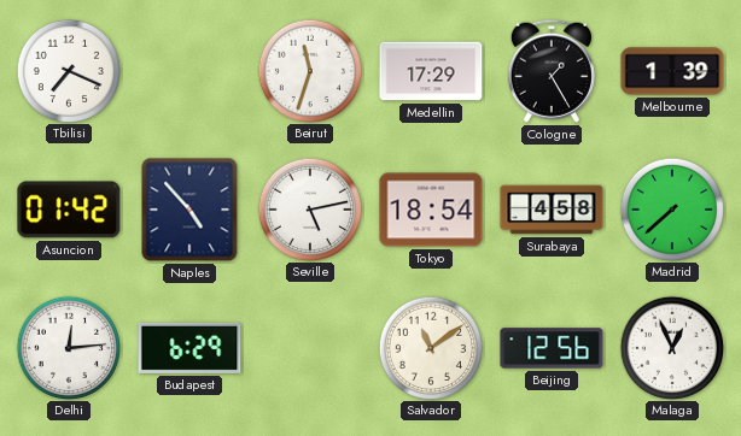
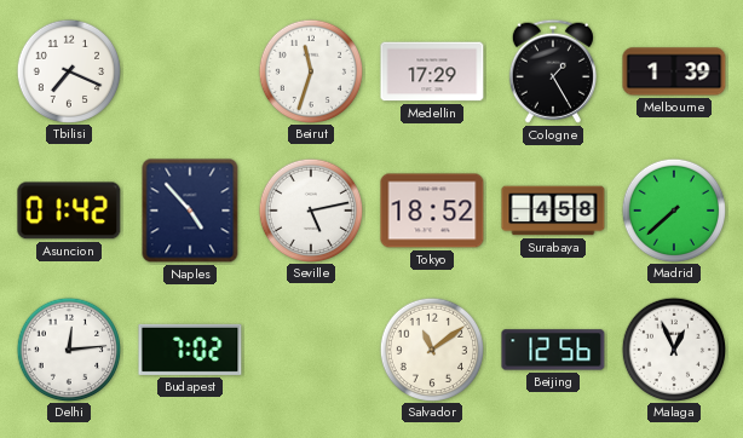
Tokyo: 18:54 -> 18:52 (432, 211)
Budapest: 6:29 -> 7:02 (190, 350)
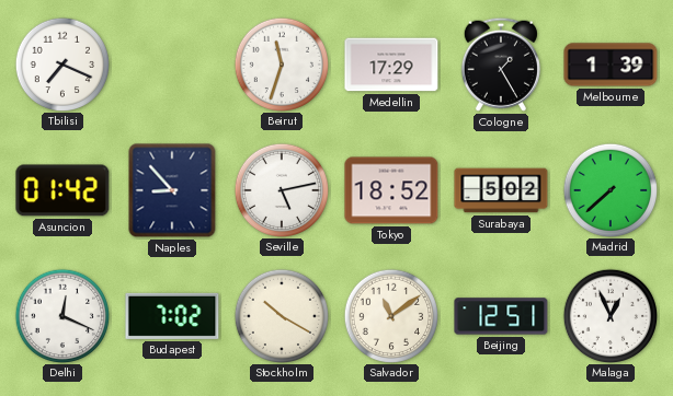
Naples: 4:53 -> 8:53 (172, 190)
Surabaya: 4:58 -> 5:02 (501, 190)
Delhi: 12:14 -> 12:19 (61, 315)
Stockholm: none -> 10:20 (281, 315)
Beijing: 12:56 -> 12:51 (501, 316)
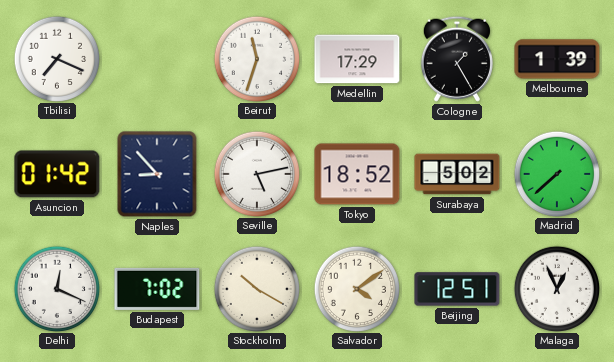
Salvador: 11:09 -> 4:09 (356, 288)
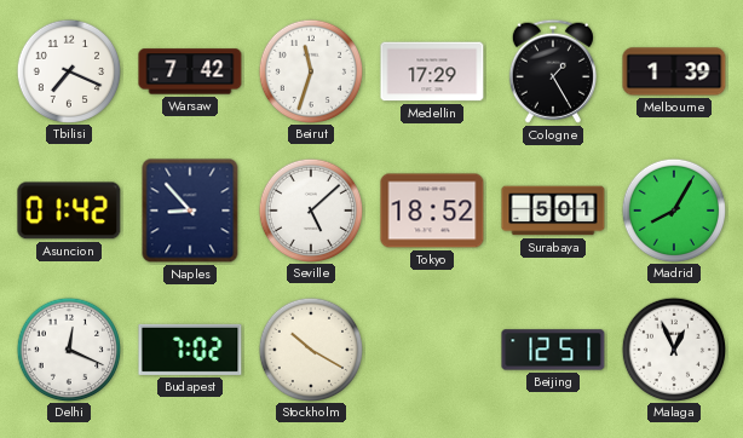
Warsaw: none -> 7:42 (190, 71)
Seville: 5:13 -> 5:08 (310, 209)
Surabaya: 5:02 -> 5:01 (553, 211)
Madrid: 7:38 -> 8:05 (673, 209)
Salvador: 4:09 -> none (356, 288)
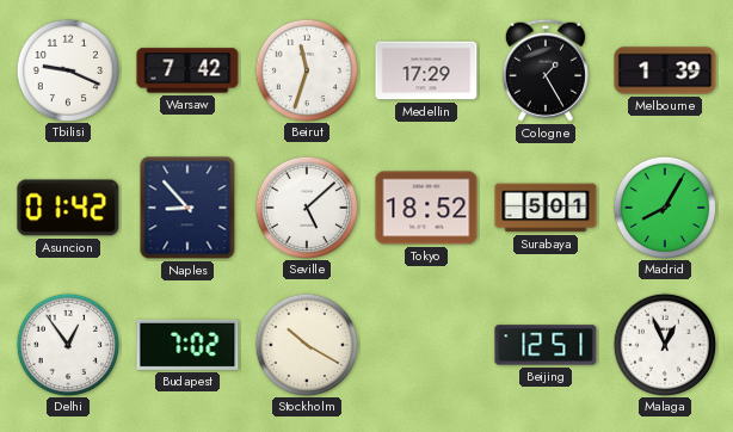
Tbilisi: 7:19 -> 9:19 (67, 69)
Delhi: 12:19 -> 12:54 (67, 344)
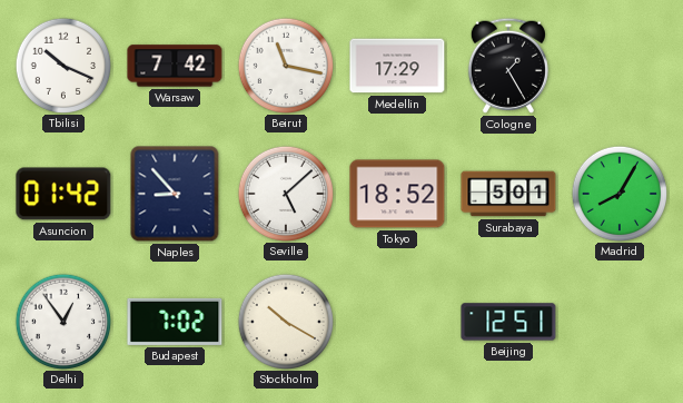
Tbilisi: 9:19 -> 10:19 (62, 65)
Beirut: 11:33 -> 11:17 (285, 65)
Melbourne: 1:39 -> none (665, 70)
Malaga: 12:56 -> none (664, 344)
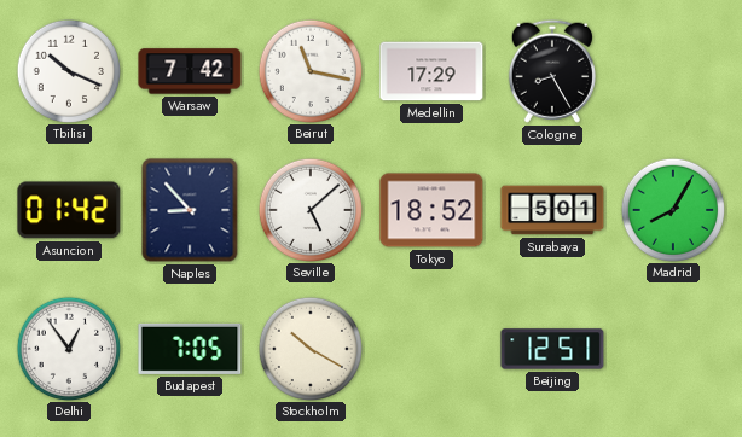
Cologne: 1:25 -> 8:25 (552, 71)
Budapest: 7:02 -> 7:05 (190, 349)
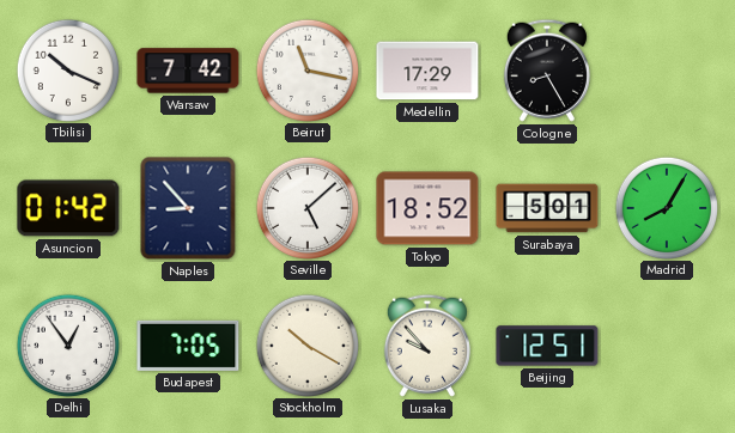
Lusaka: none -> 9:53 (427, 346)
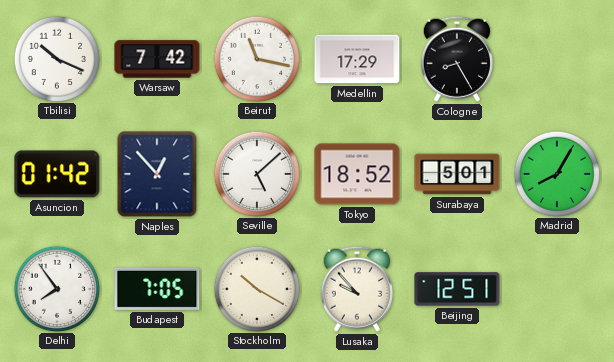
Naples: 8:53 -> 12:53 (157, 174)
Delhi: 12:54 -> 7:54 (56, 288)
